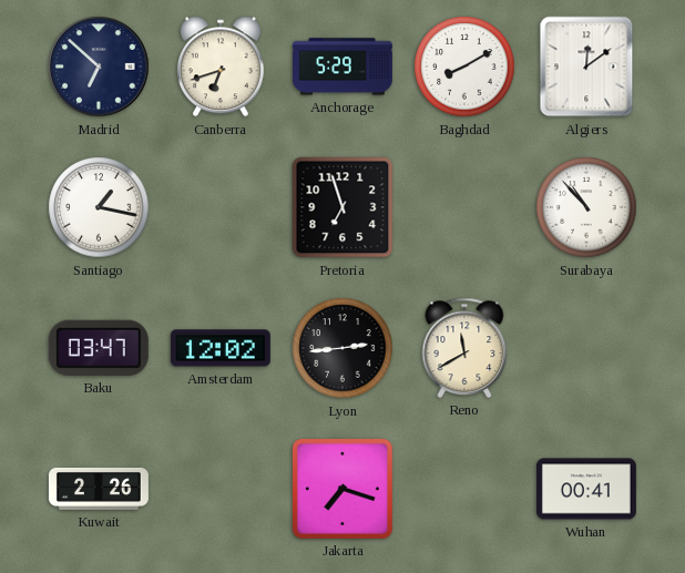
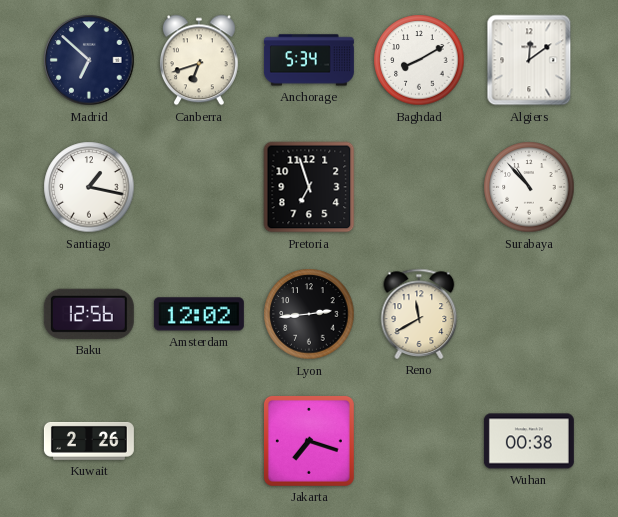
Anchorage: 5:29 -> 5:34 (309, 60)
Baku: 03:47 -> 12:56 (89, 314)
Wuhan: 00:41 -> 00:38 (529, 441)
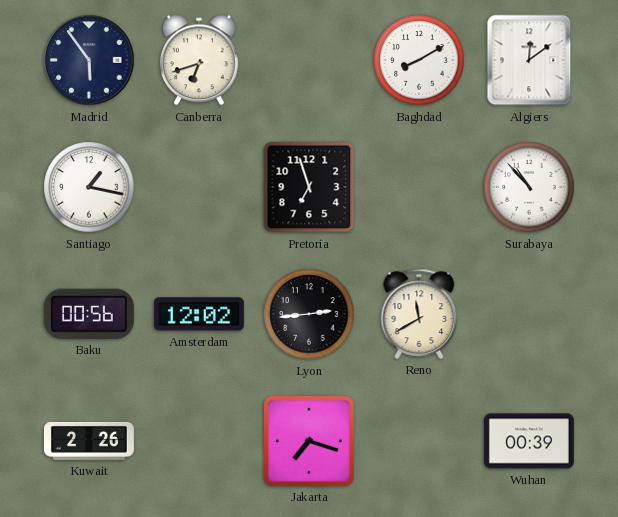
Madrid: 6:52 -> 5:54 (89, 60)
Anchorage: 5:34 -> none (309, 60)
Baku: 12:56 -> 00:56 (89, 314)
Wuhan: 00:38 -> 00:39 (529, 441)
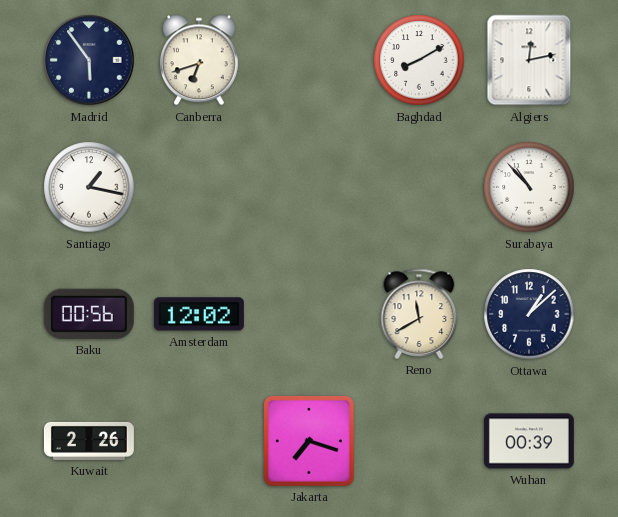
Algiers: 12:09 -> 12:13 (529, 60)
Pretoria: 6:57 -> none (309, 187)
Lyon: 2:44 -> none (309, 314)
Ottawa: none -> 1:08 (529, 314)
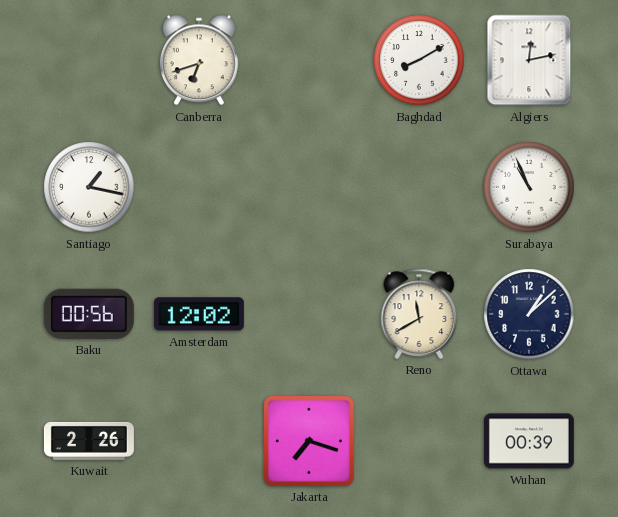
Madrid: 5:54 -> none (89, 60)
Surabaya: 10:53 -> 10:56 (529, 187)
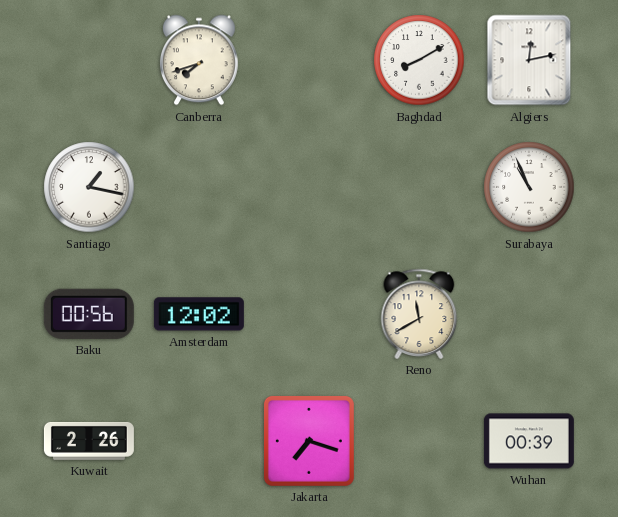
Canberra: 6:42 -> 7:42 (199, 60)
Ottawa: 1:08 -> none (529, 314)
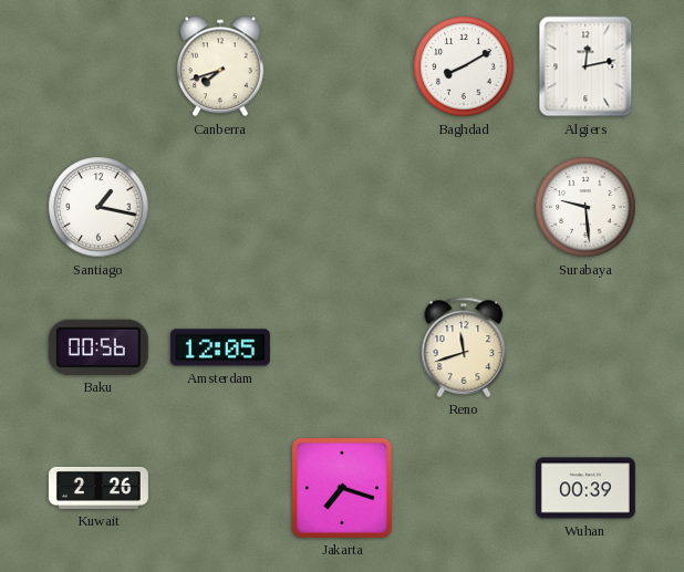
Surabaya: 10:56 -> 9:29 (585, 207)
Amsterdam: 12:02 -> 12:05 (220, 347)
Reno: 11:40 -> 11:42 (464, 347)
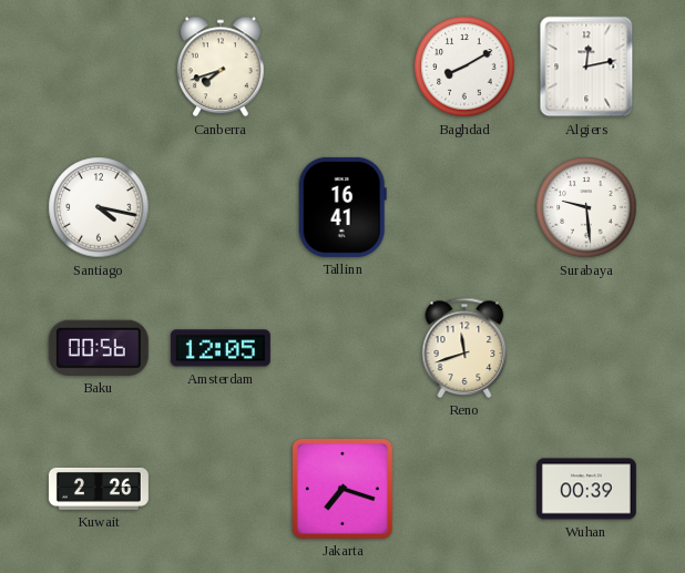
Santiago: 1:17 -> 4:17 (99, 207)
Tallinn: none -> 16:41 (343, 207)
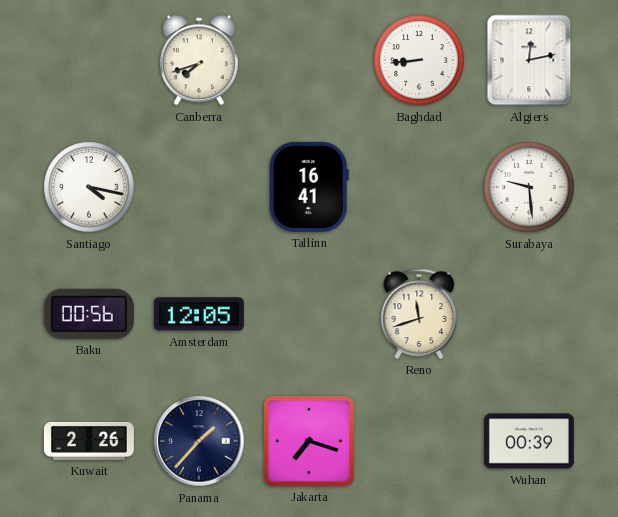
Baghdad: 8:10 -> 8:44 (419, 60)
Panama: none -> 1:37 (199, 441)
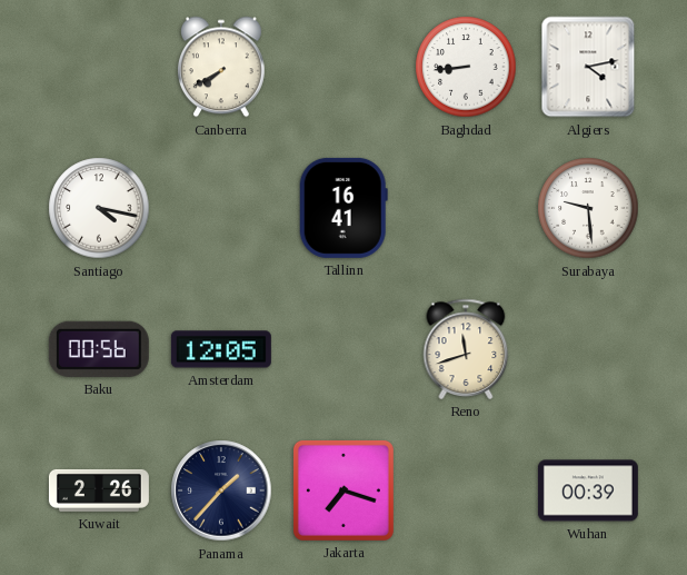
Canberra: 7:42 -> 7:40 (221, 67)
Algiers: 12:13 -> 4:13 (588, 67)
